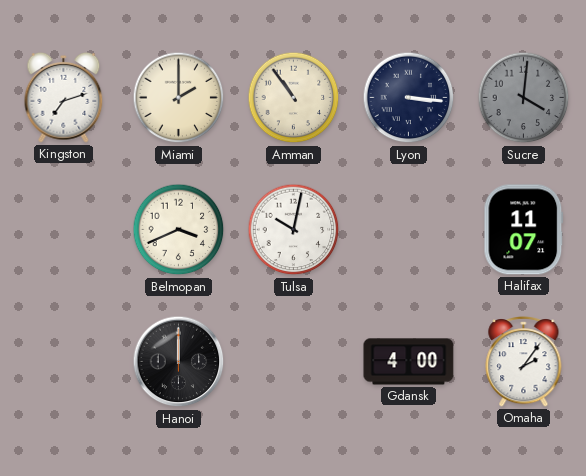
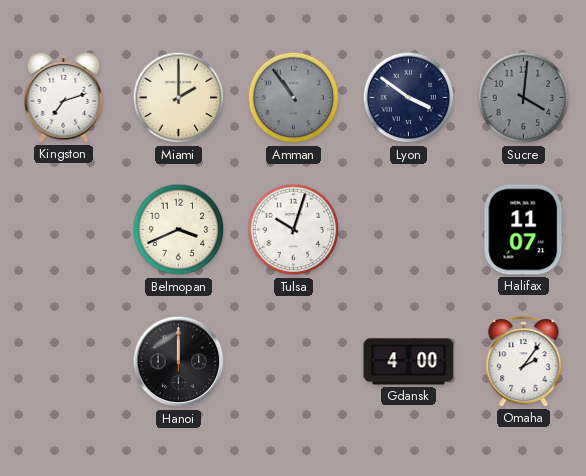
Amman dial: cream -> grey (294, 98)
Lyon: 3:16 -> 3:51 (409, 98)
Tulsa: 10:02 -> 10:03 (294, 230)
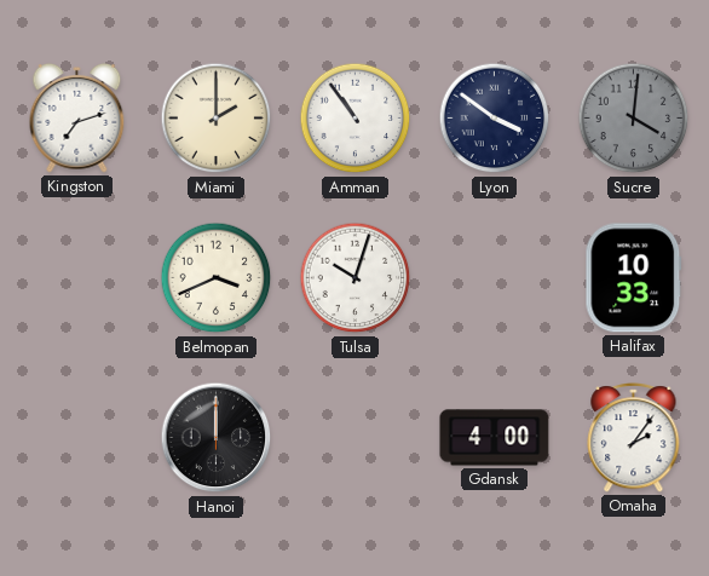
Amman dial: grey -> white (356, 119)
Halifax: 11:07 -> 10:33 (634, 278)
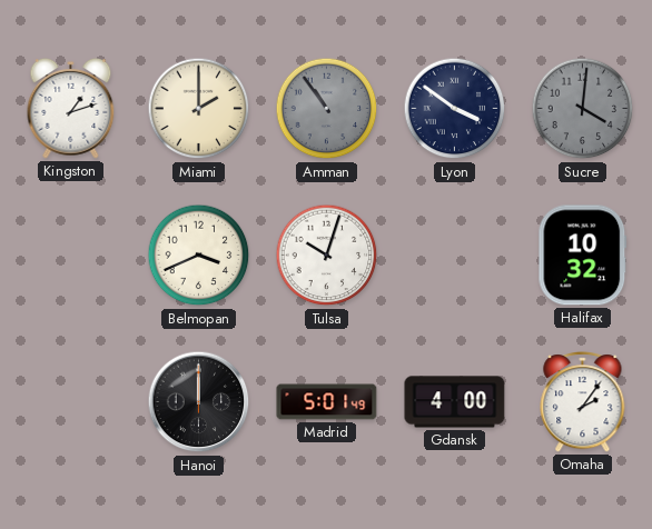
Kingston: 7:12 -> 1:12 (71, 108)
Amman dial: white -> grey (327, 109)
Halifax: 10:33 -> 10:32 (583, 256)
Madrid: none -> 5:01 (327, 402)
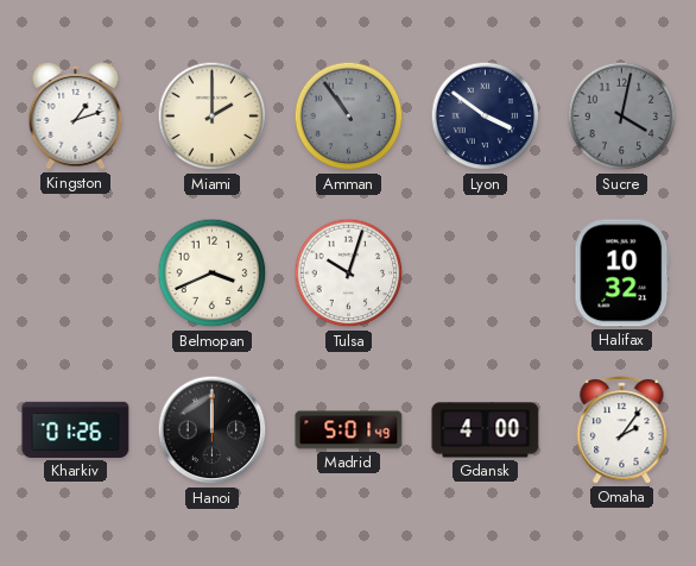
Sucre: 4:01 -> 4:02 (622, 117)
Kharkiv: none -> 01:26 (76, 429)
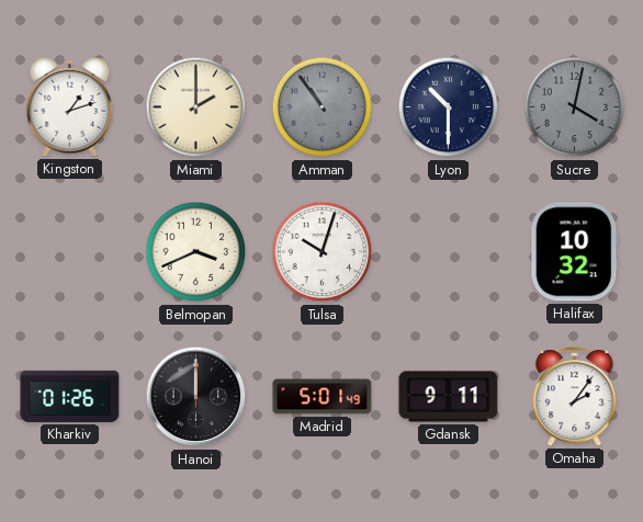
Lyon: 3:51 -> 10:30 (449, 107)
Gdansk: 4:00 -> 9:11 (449, 397)
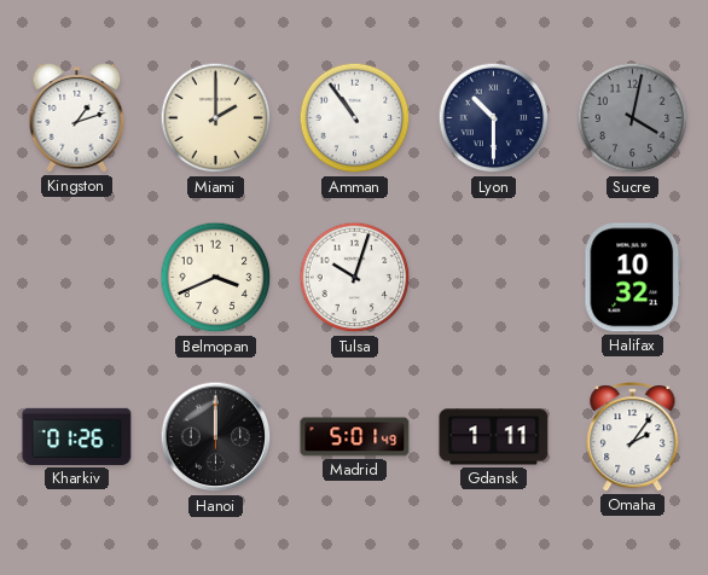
Amman dial: grey -> white (355, 118)
Gdansk: 9:11 -> 1:11 (494, 437)
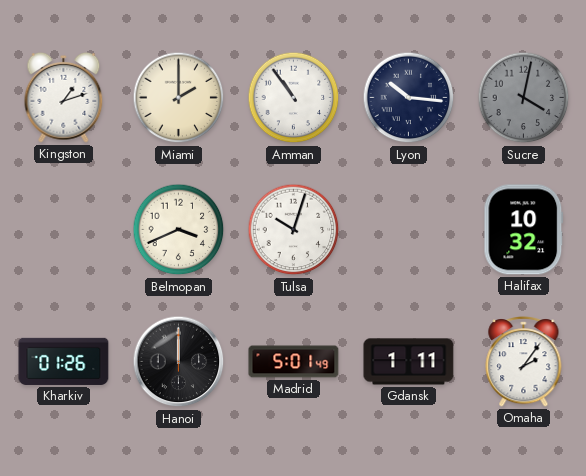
Lyon: 10:30 -> 10:16 (409, 98)
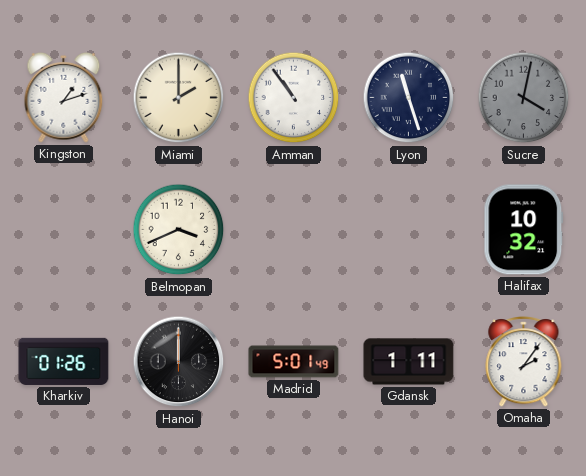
Lyon: 10:16 -> 11:27 (409, 98)
Tulsa: 10:03 -> none (294, 230)
